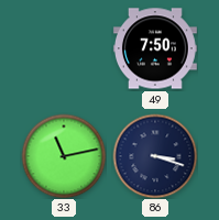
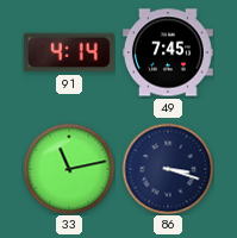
91: none -> 4:14 (69, 52)
49: 7:50 -> 7:45 (168, 52)
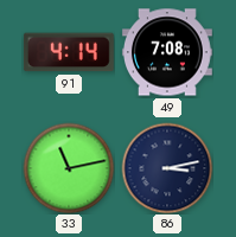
49: 7:45 -> 7:08 (167, 52)
86: 3:18 -> 3:13 (167, 168)
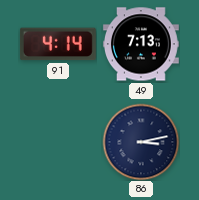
49: 7:08 -> 7:13 (141, 44)
33: 11:13 -> none (69, 168)
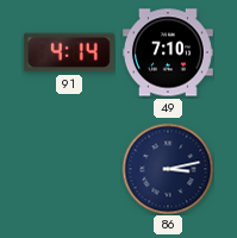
49: 7:13 -> 7:10 (168, 52)
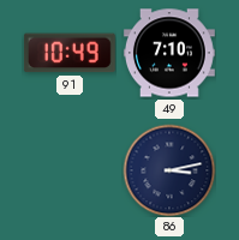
91: 4:14 -> 10:49 (70, 53)
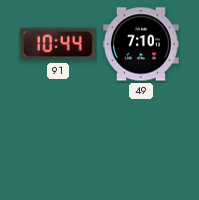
91: 10:49 -> 10:44 (58, 44)
86: 3:13 -> none (169, 170)
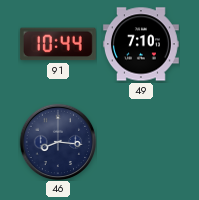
46: none -> 8:16 (58, 142)
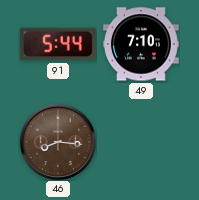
91: 10:44 -> 5:44 (58, 44)
46 dial: navy -> brown (58, 142)
